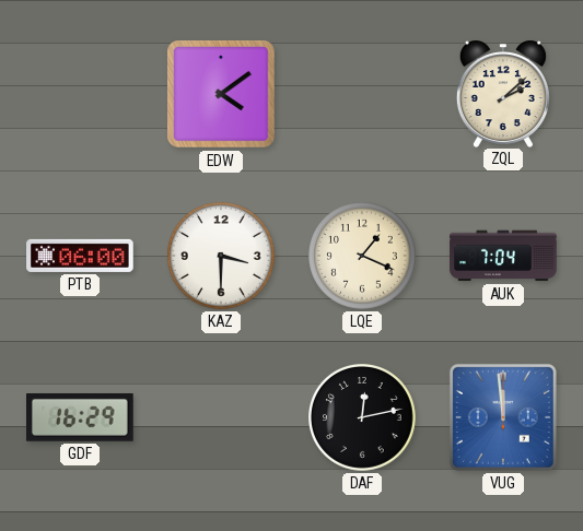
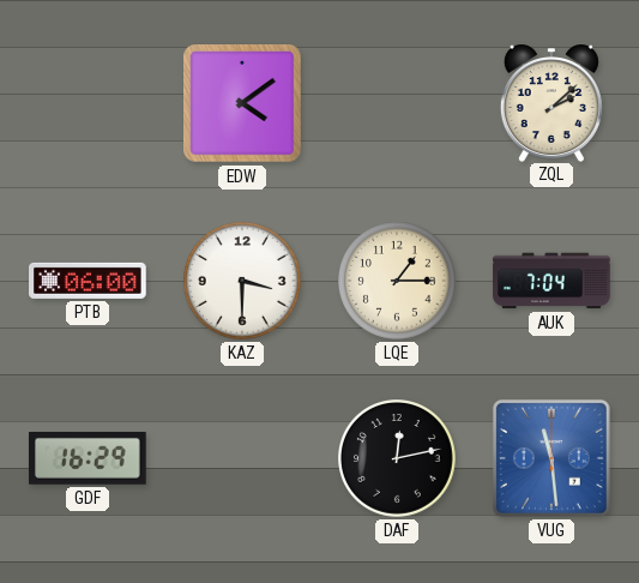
LQE: 1:19 -> 1:15 (398, 282)
VUG: 11:59 -> 11:29 (551, 458)
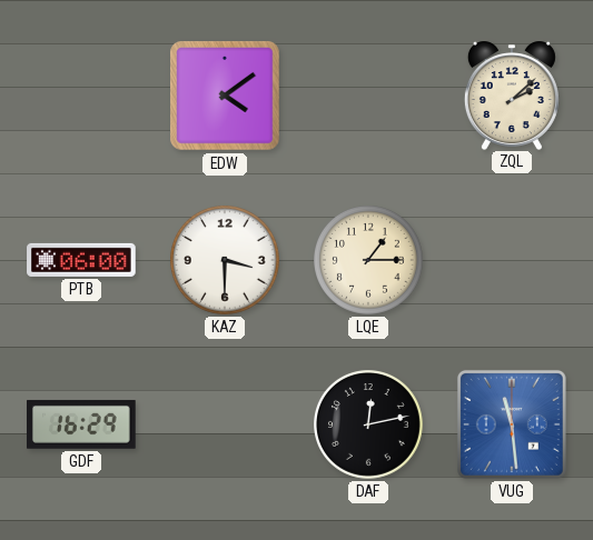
AUK: 7:04 -> none (551, 281)
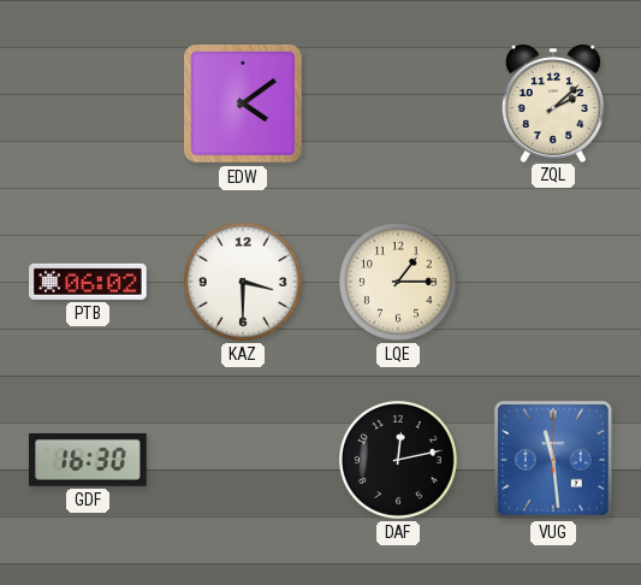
PTB: 06:00 -> 06:02 (88, 282)
GDF: 16:29 -> 16:30 (89, 460)
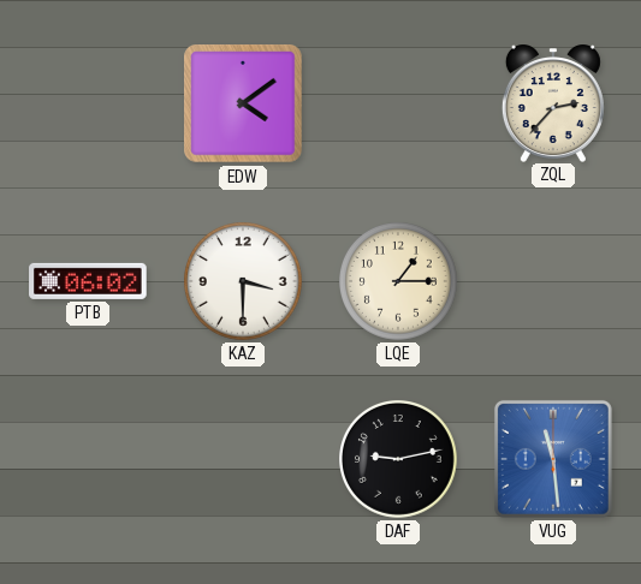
ZQL: 2:08 -> 2:37 (553, 103)
GDF: 16:30 -> none (89, 460)
DAF: 12:13 -> 9:13 (399, 460)
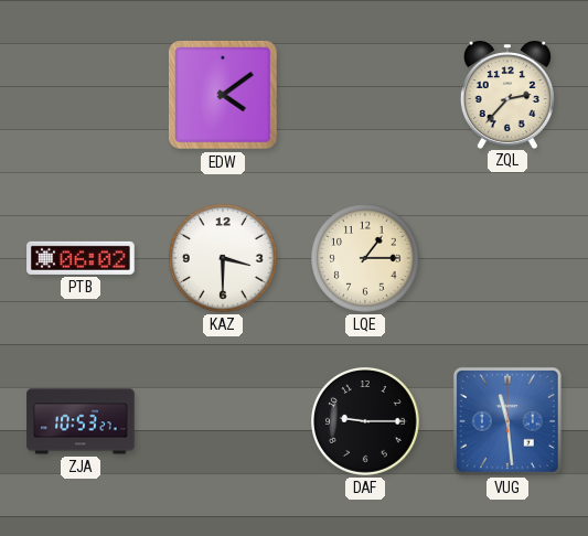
ZJA: none -> 10:53 (81, 421)
DAF: 9:13 -> 9:15 (366, 422)
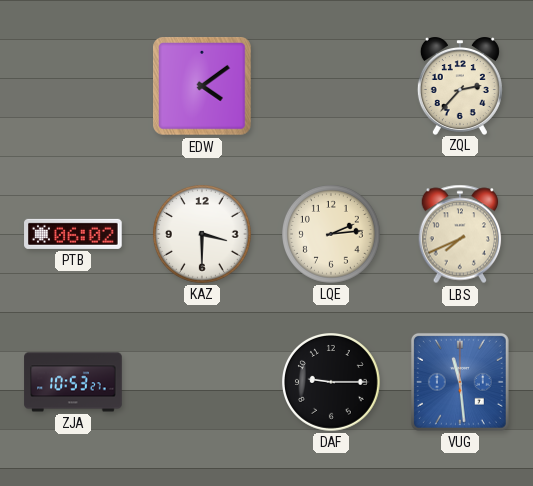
LQE: 1:15 -> 2:14 (332, 235)
LBS: none -> 7:41 (460, 234)
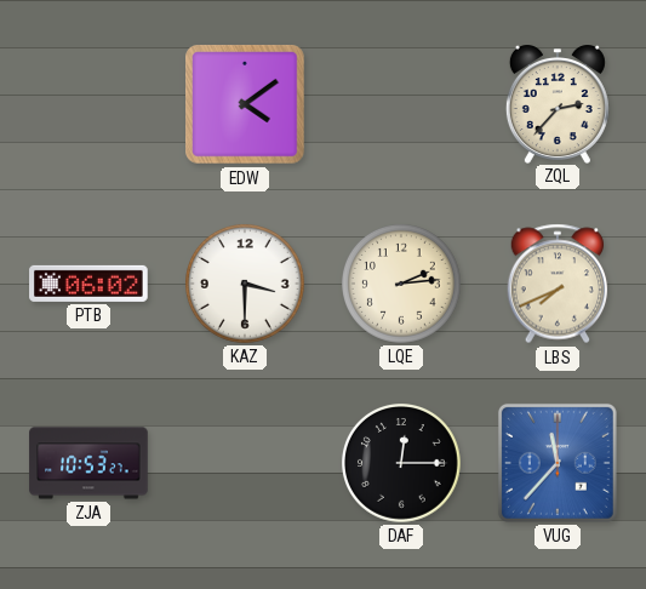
DAF: 9:15 -> 12:15 (402, 464)
VUG: 11:29 -> 11:37 (558, 463)
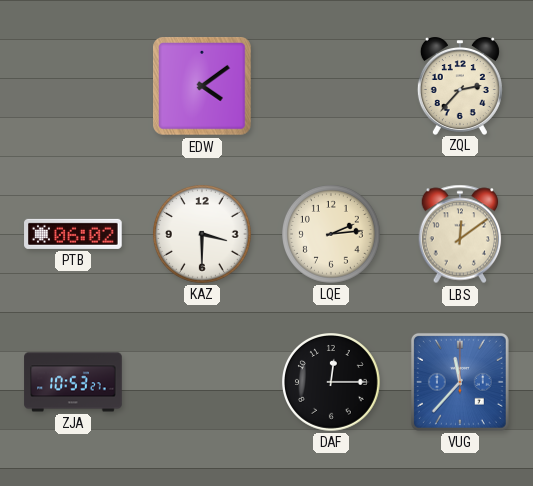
LBS: 7:41 -> 12:09 (460, 234)
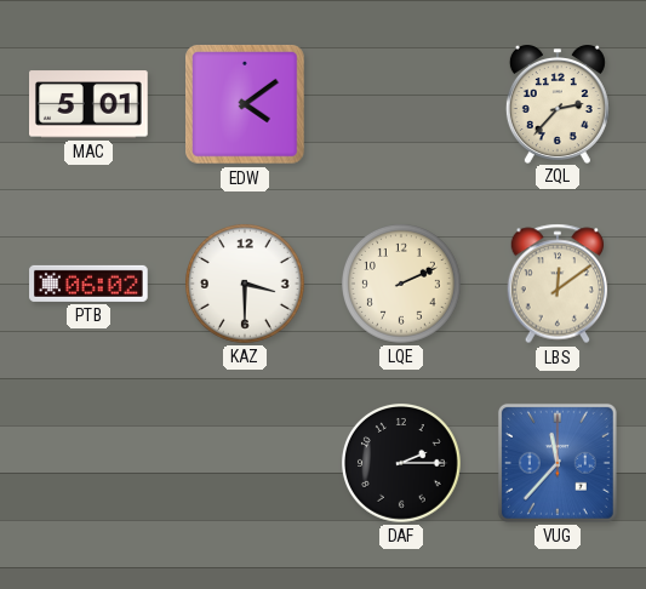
MAC: none -> 5:01 (88, 104)
LQE: 2:14 -> 2:11 (402, 285)
ZJA: 10:53 -> none (73, 382)
DAF: 12:15 -> 2:15 (402, 464)
